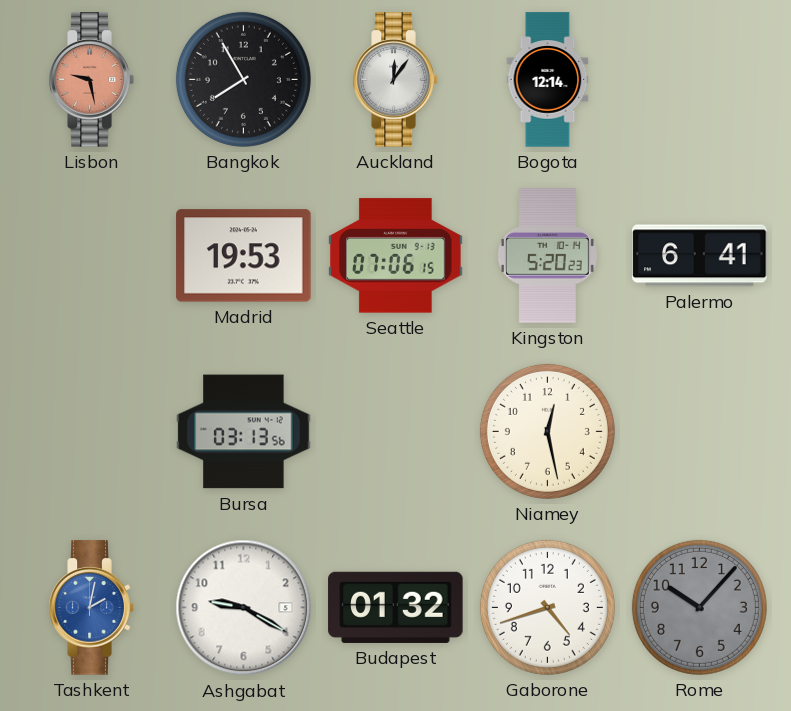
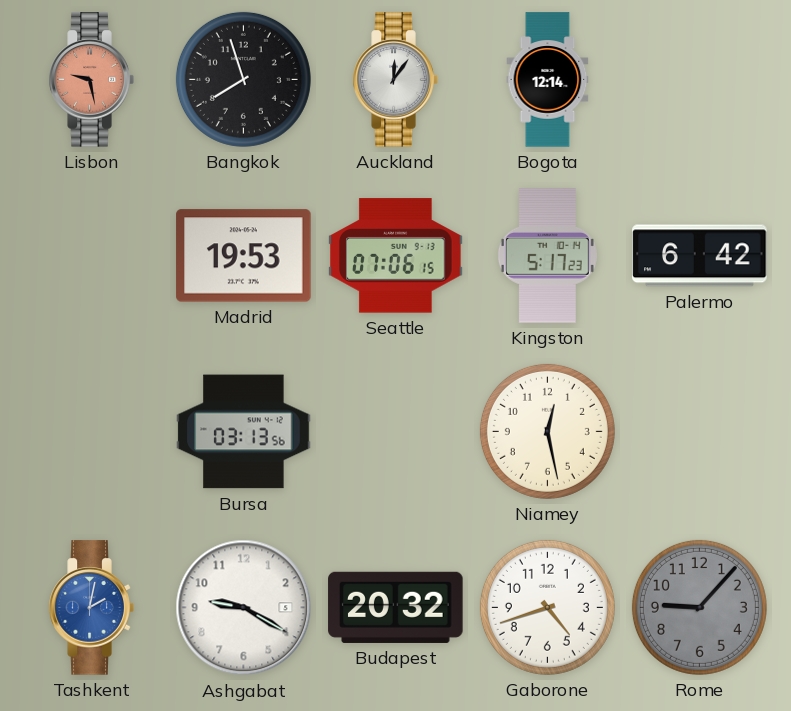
Bangkok: 7:55 -> 7:57 (243, 79)
Kingston: 5:20 -> 5:17 (547, 256)
Palermo: 6:41 -> 6:42 (700, 256)
Budapest: 01:32 -> 20:32 (396, 607)
Rome: 10:07 -> 9:07 (699, 607)
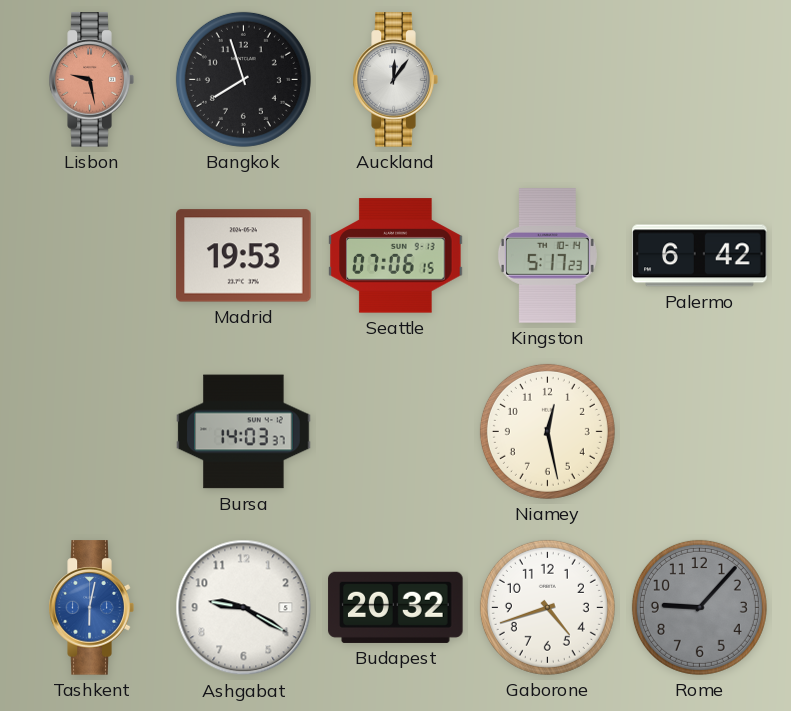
Bogota: 12:14 -> none (548, 80)
Bursa: 03:13 -> 14:03 (244, 432)
Tashkent: 2:02 -> 6:02 (91, 608)
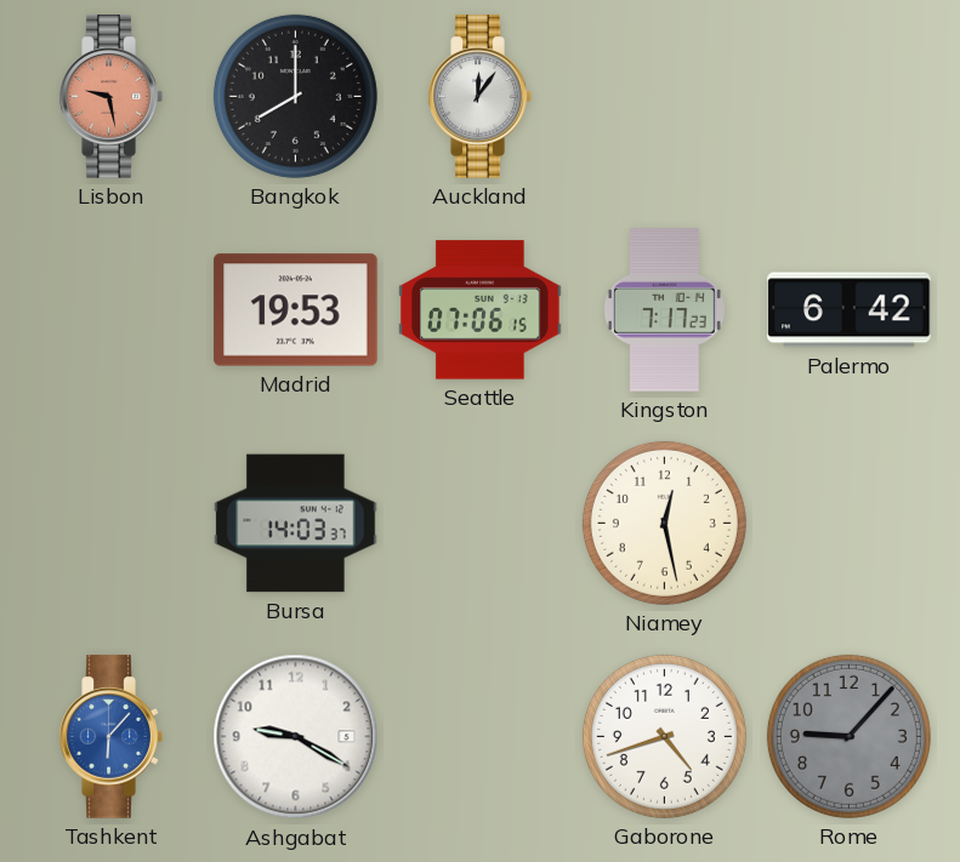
Bangkok: 7:57 -> 8:00 (295, 96)
Kingston: 5:17 -> 7:17 (664, 310)
Tashkent: 6:02 -> 6:07 (110, 737)
Budapest: 20:32 -> none (396, 607)
